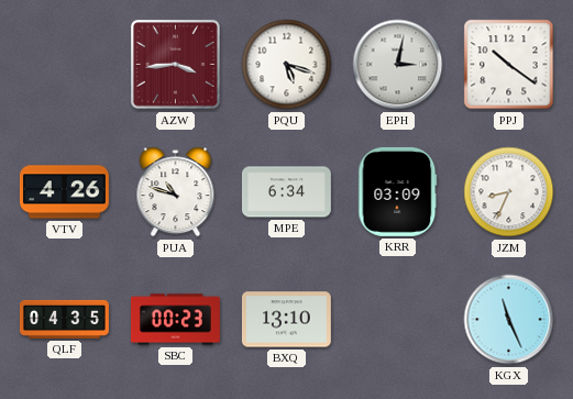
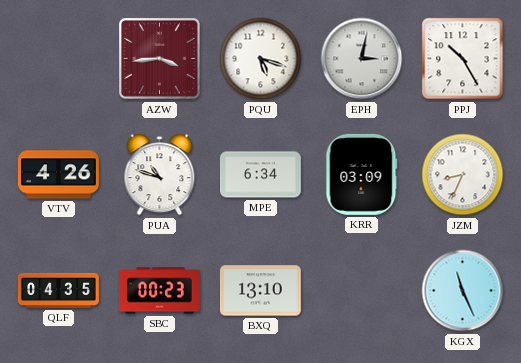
PPJ: 10:21 -> 10:25 (463, 59)
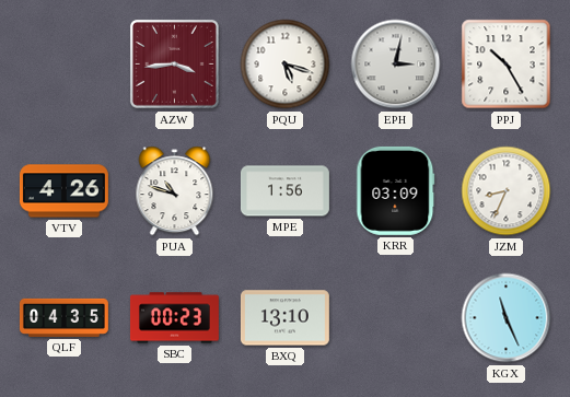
MPE: 6:34 -> 1:56 (284, 191)
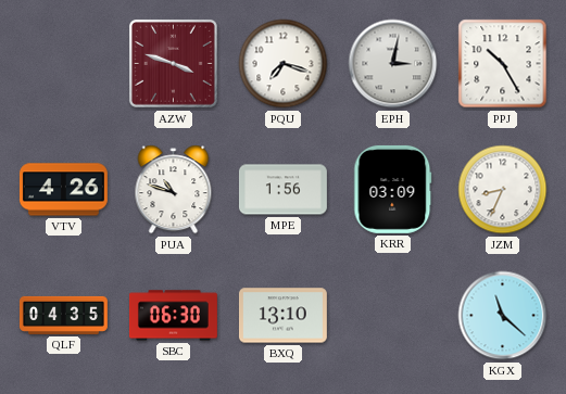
AZW: 3:44 -> 3:48 (174, 64)
PQU: 5:18 -> 7:18 (284, 64)
SBC: 00:23 -> 06:30 (173, 316)
KGX: 11:26 -> 11:22 (503, 316)
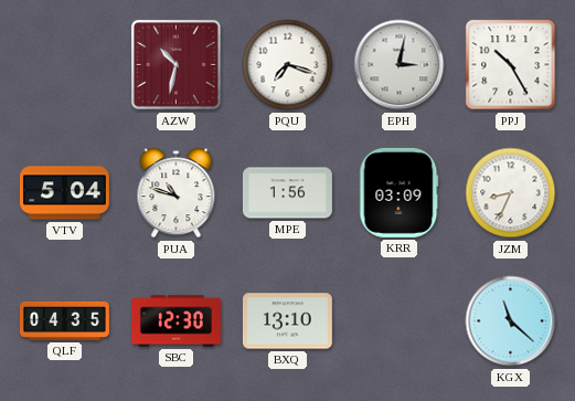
AZW: 3:48 -> 10:32 (177, 65)
VTV: 4:26 -> 5:04 (64, 193)
SBC: 06:30 -> 12:30 (175, 321)
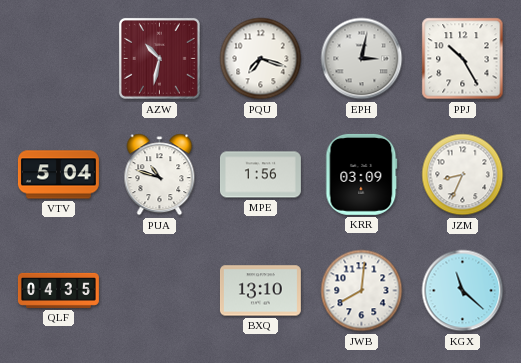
SBC: 12:30 -> none (175, 321)
JWB: none -> 8:01 (362, 291)
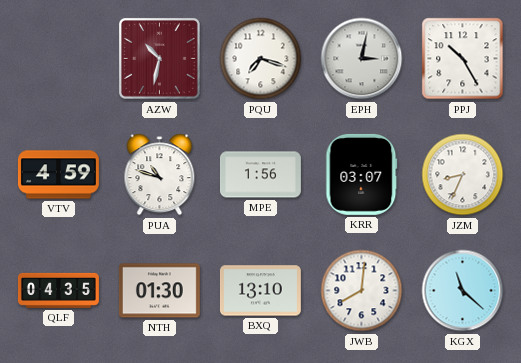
VTV: 5:04 -> 4:59 (58, 175)
KRR: 03:09 -> 03:07 (362, 174)
NTH: none -> 01:30 (159, 291)
